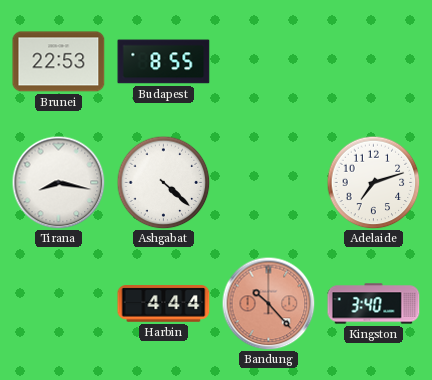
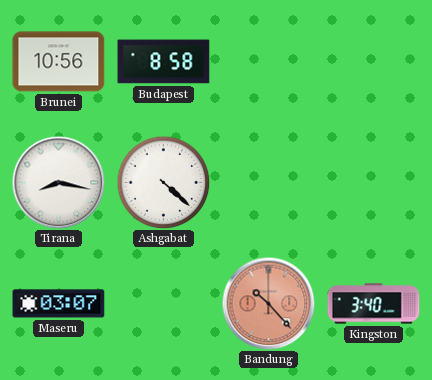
Brunei: 22:53 -> 10:56 (59, 62)
Budapest: 8:55 -> 8:58 (164, 62)
Adelaide: 7:12 -> none (373, 182)
Maseru: none -> 03:07 (59, 304)
Harbin: 4:44 -> none (164, 304)
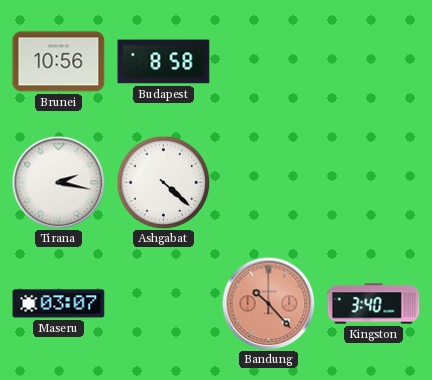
Tirana: 8:17 -> 2:17 (58, 182)
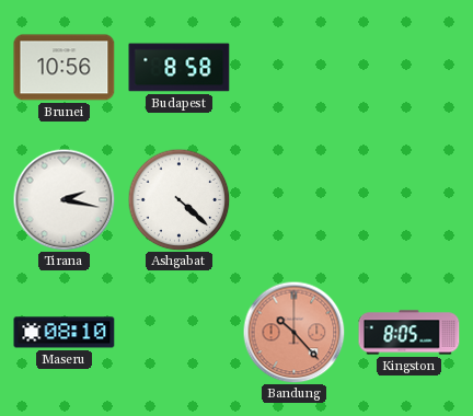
Maseru: 03:07 -> 08:10 (65, 333)
Kingston: 3:40 -> 8:05 (409, 333)
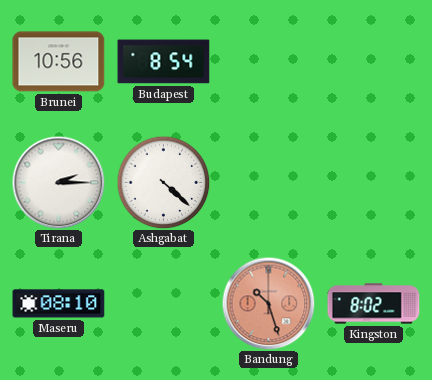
Budapest: 8:58 -> 8:54 (164, 62)
Tirana: 2:17 -> 2:15 (58, 182)
Bandung: 10:23 -> 10:27 (268, 303)
Kingston: 8:05 -> 8:02 (374, 304)
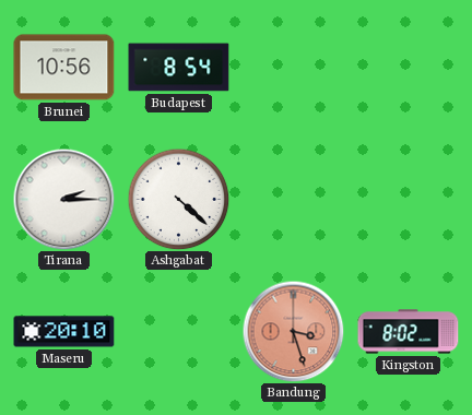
Maseru: 08:10 -> 20:10 (64, 332)
Bandung: 10:27 -> 3:27 (293, 331)
